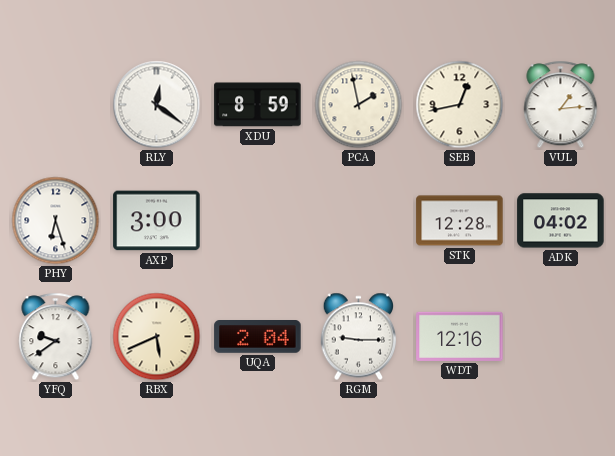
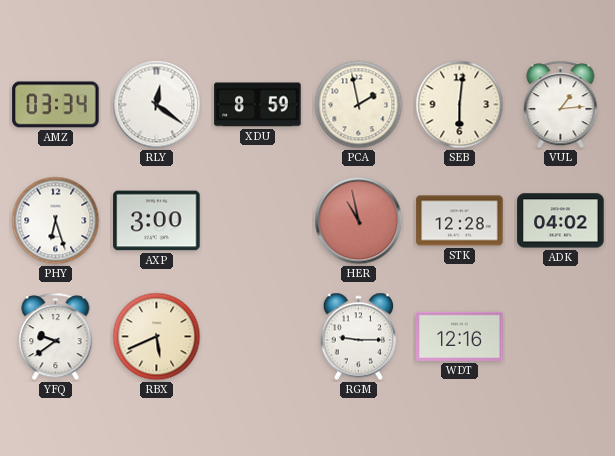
AMZ: none -> 03:34 (56, 105)
SEB: 12:43 -> 6:01 (460, 105)
HER: none -> 10:58 (359, 221)
UQA: 2:04 -> none (258, 337)
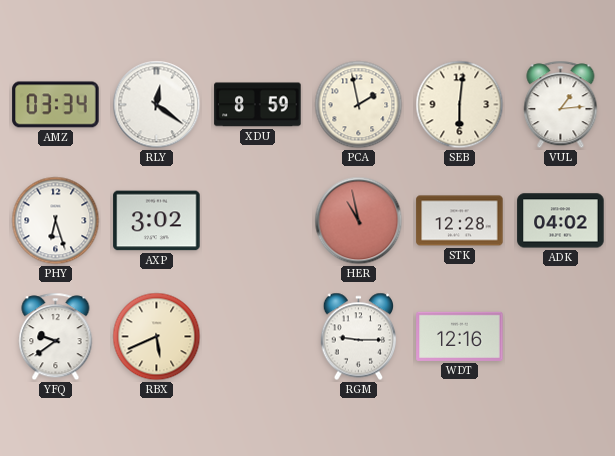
AXP: 3:00 -> 3:02 (157, 221)
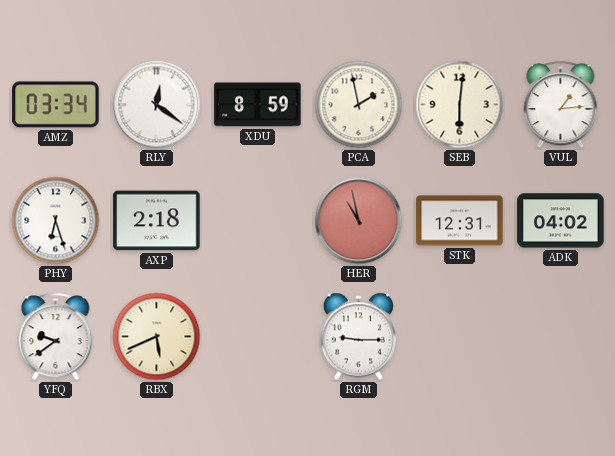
AXP: 3:02 -> 2:18 (157, 221)
STK: 12:28 -> 12:31 (460, 221)
WDT: 12:16 -> none (460, 336)
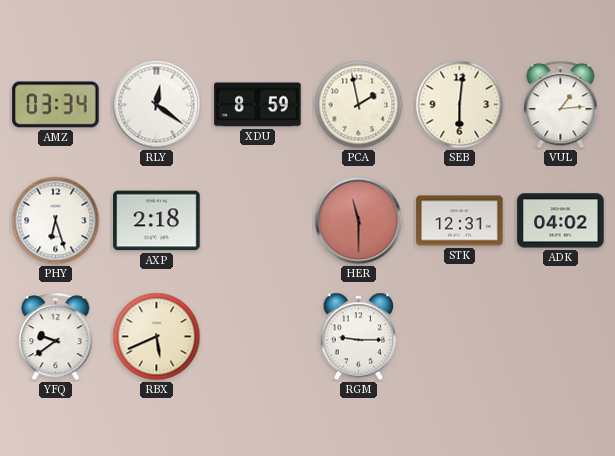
HER: 10:58 -> 11:30 (359, 221)
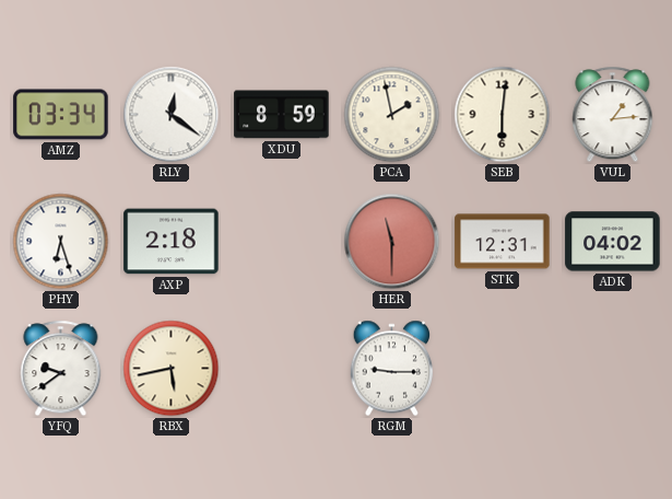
RBX: 5:41 -> 5:43 (172, 369)
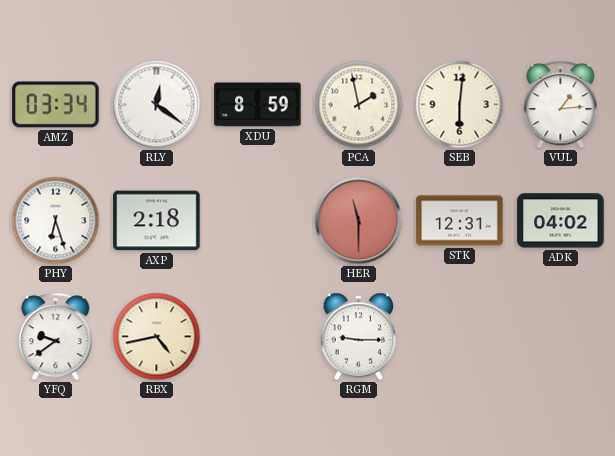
RBX: 5:43 -> 4:43 (157, 337)
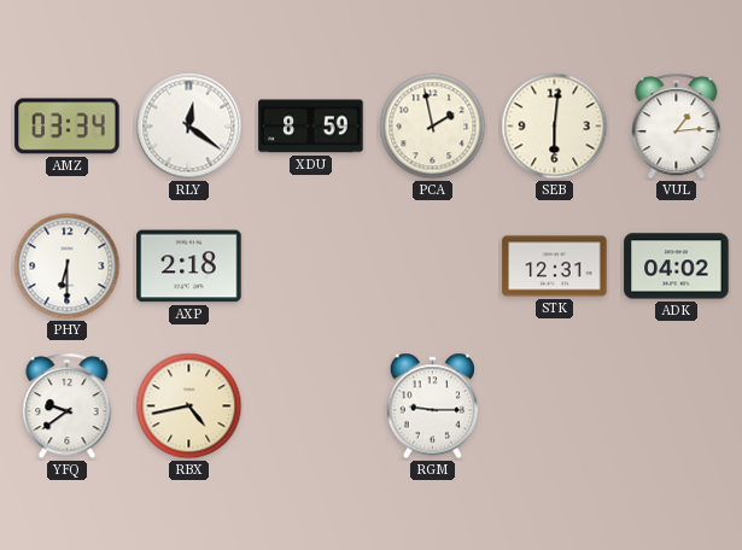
PHY: 6:27 -> 6:30 (68, 267)
HER: 11:30 -> none (359, 221)
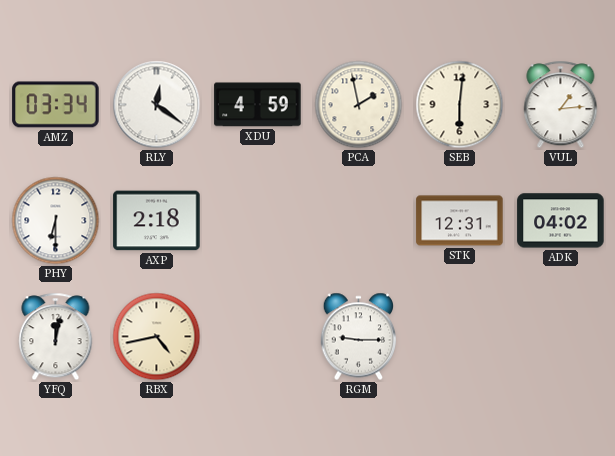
XDU: 8:59 -> 4:59 (258, 105)
YFQ: 9:39 -> 12:02 (56, 337)
